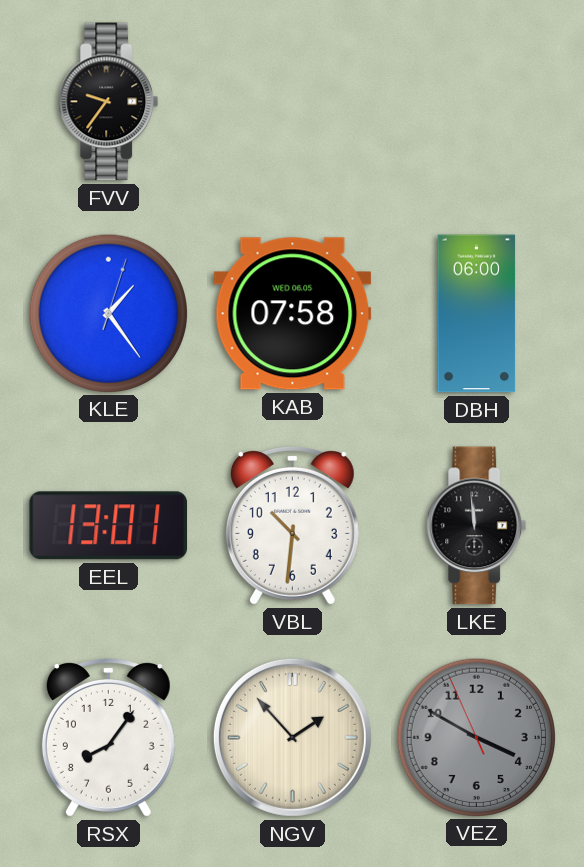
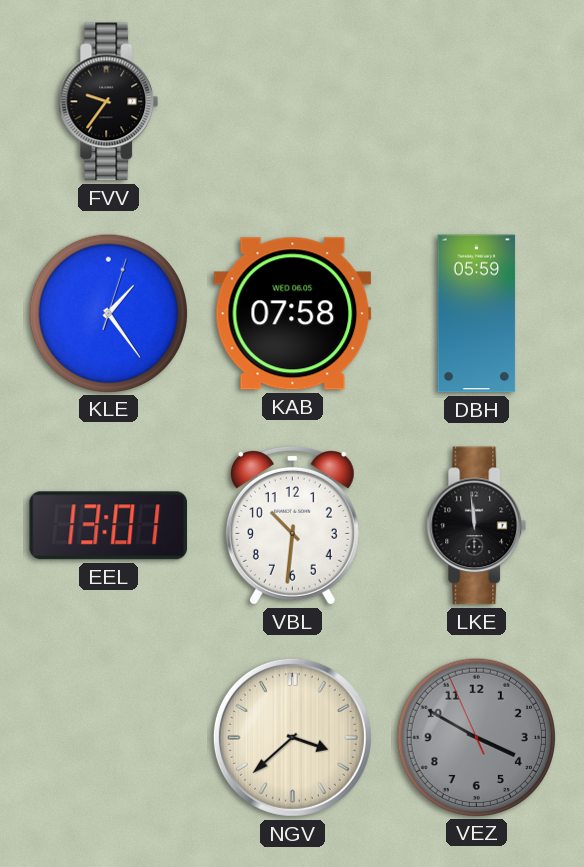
DBH: 06:00 -> 05:59 (477, 314)
RSX: 8:06 -> none (108, 738)
NGV: 1:53 -> 3:38 (292, 737)
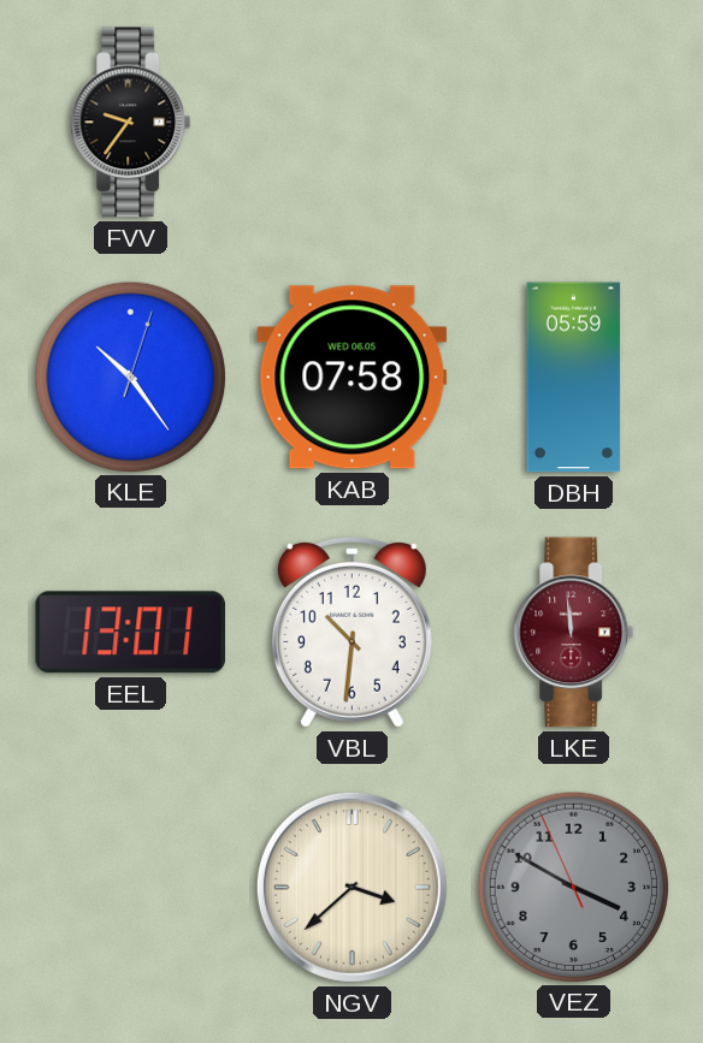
KLE: 1:24 -> 10:24 (130, 377)
LKE dial: black -> burgundy (574, 633)
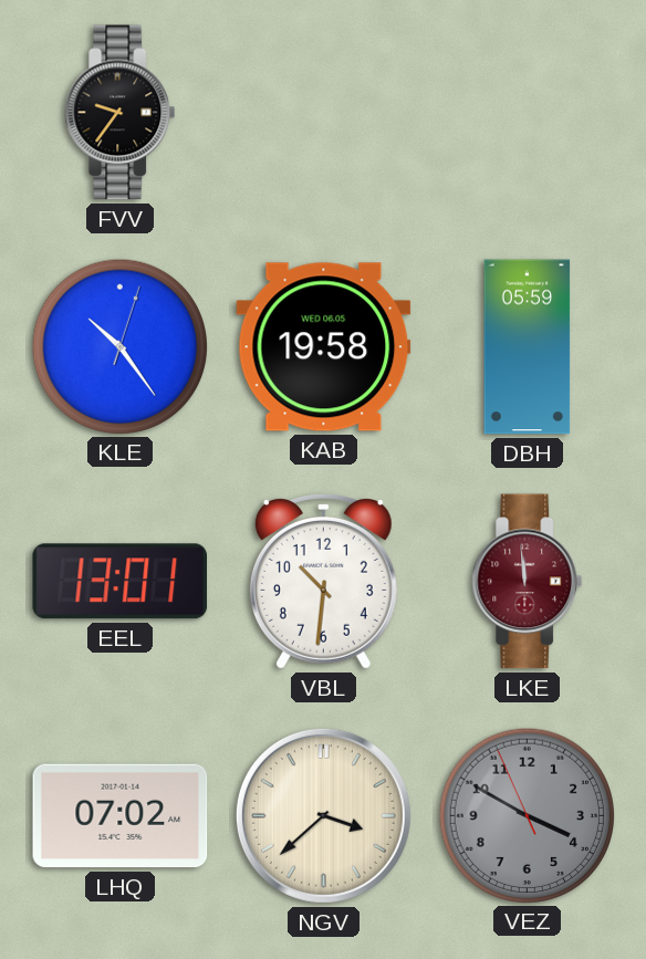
KAB: 07:58 -> 19:58 (324, 347)
LHQ: none -> 07:02 (121, 816)
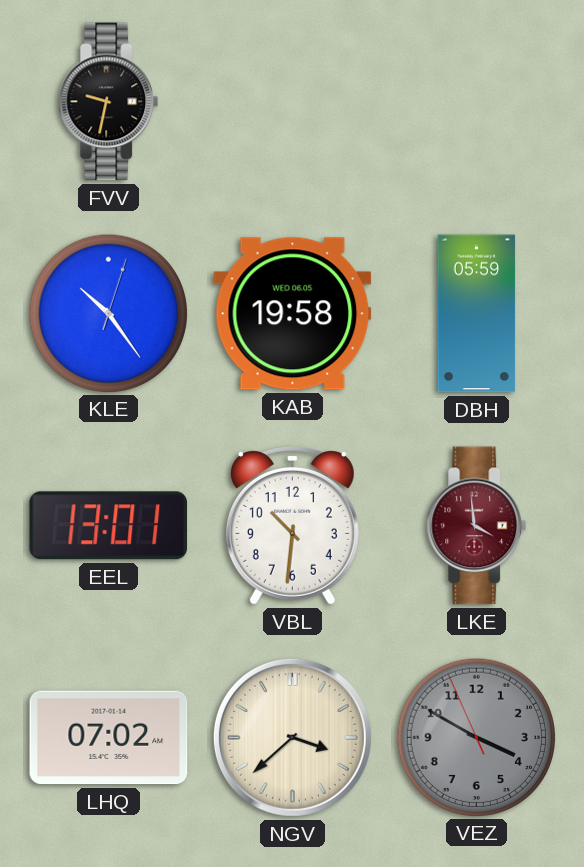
FVV: 9:36 -> 9:32 (109, 102)
LKE: 11:59 -> 3:59 (477, 526)
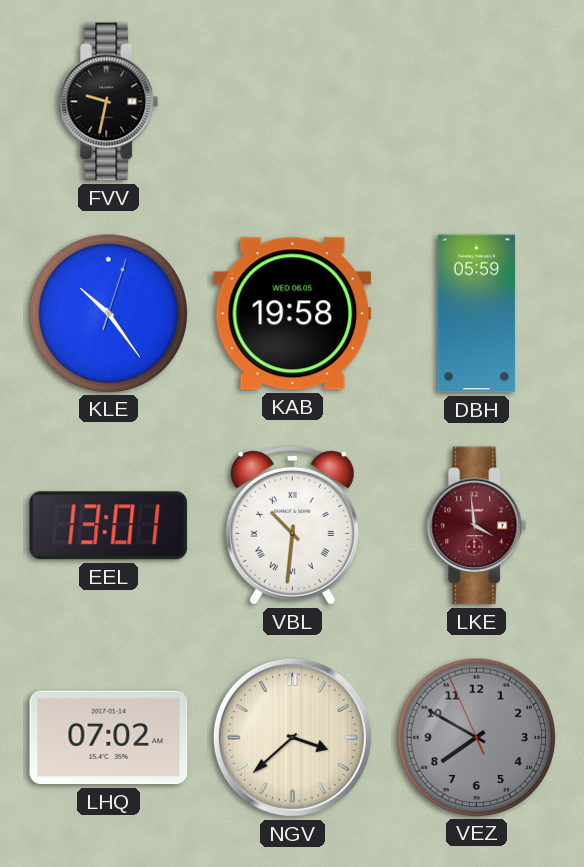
VBL numerals: Arabic -> Roman (292, 526)
VEZ: 3:49 -> 7:49 (476, 737)
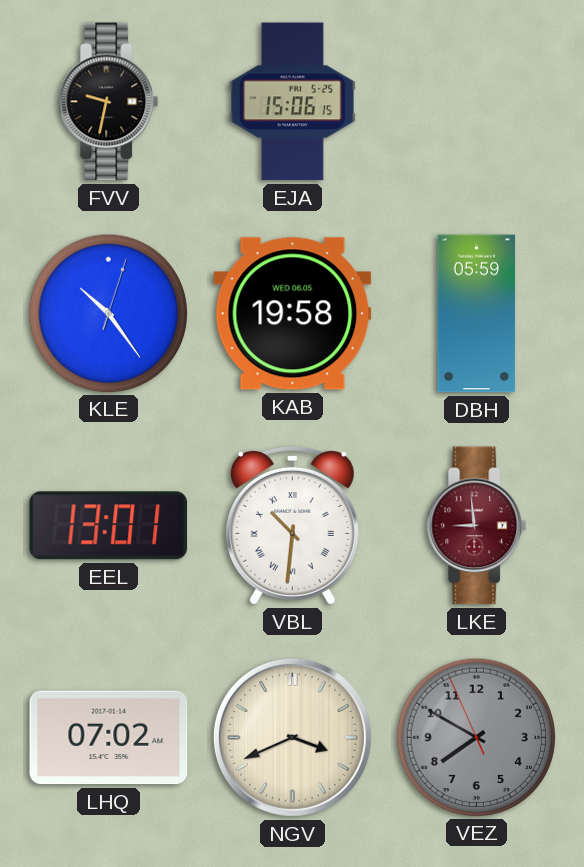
EJA: none -> 15:06 (293, 102)
LKE: 3:59 -> 8:59 (477, 526)
NGV: 3:38 -> 3:41 (292, 737)
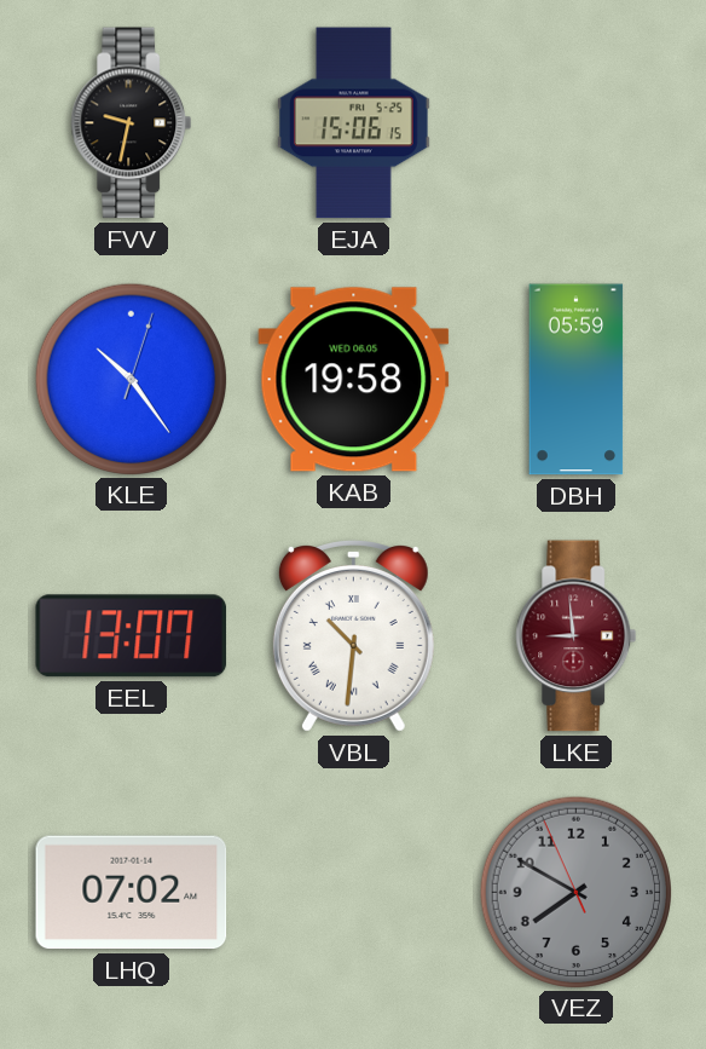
EEL: 13:01 -> 13:07 (132, 636)
NGV: 3:41 -> none (292, 737)
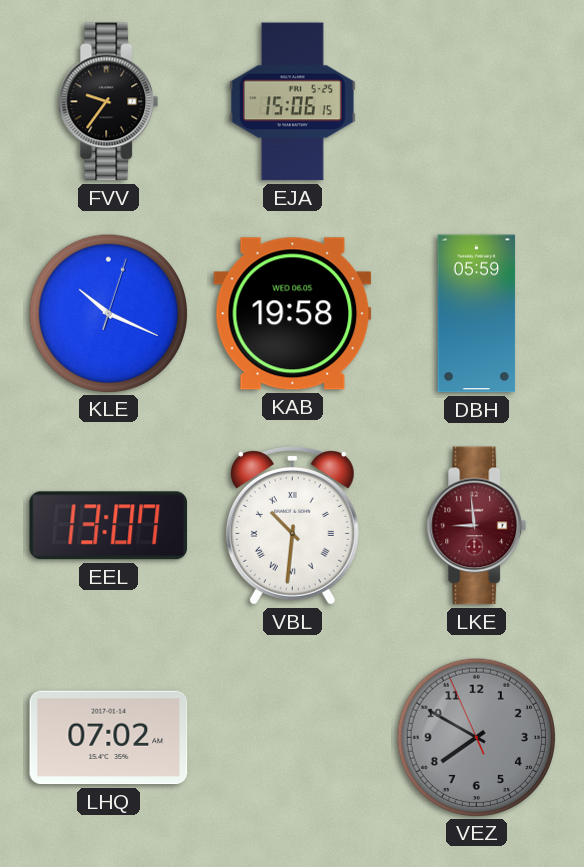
FVV: 9:32 -> 9:36 (109, 102)
KLE: 10:24 -> 10:19 (108, 313)
